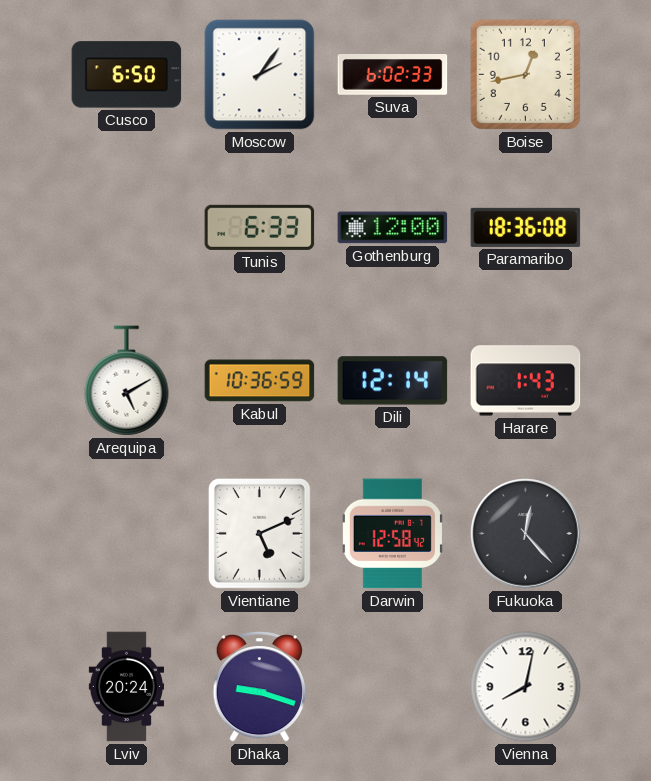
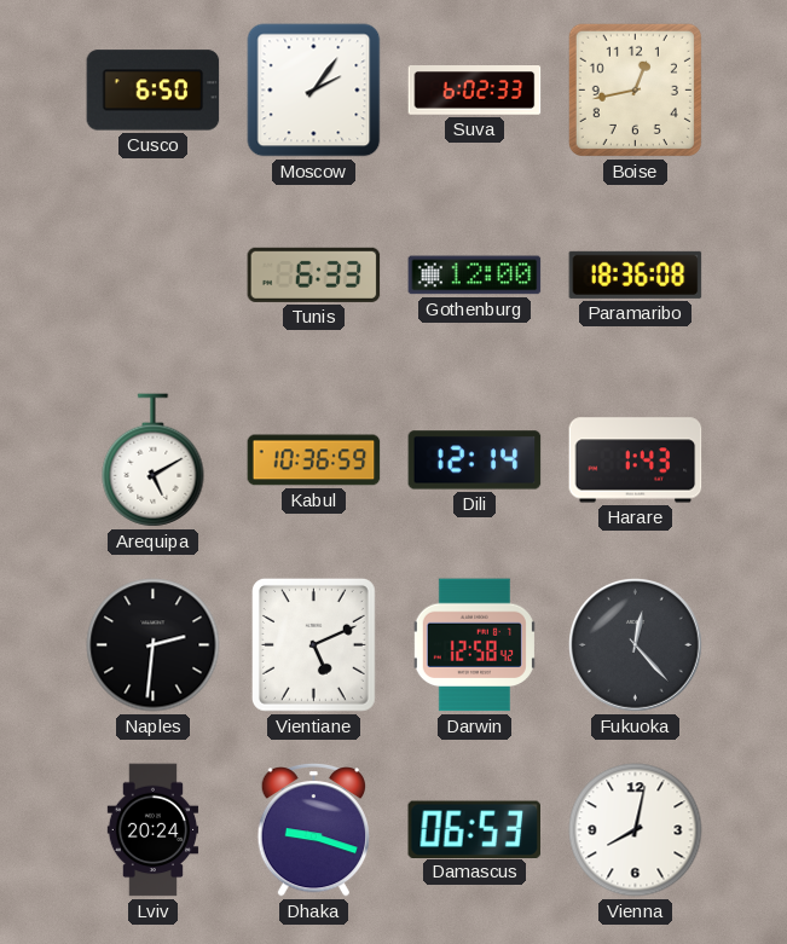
Naples: none -> 2:31 (154, 645)
Damascus: none -> 06:53 (475, 829)
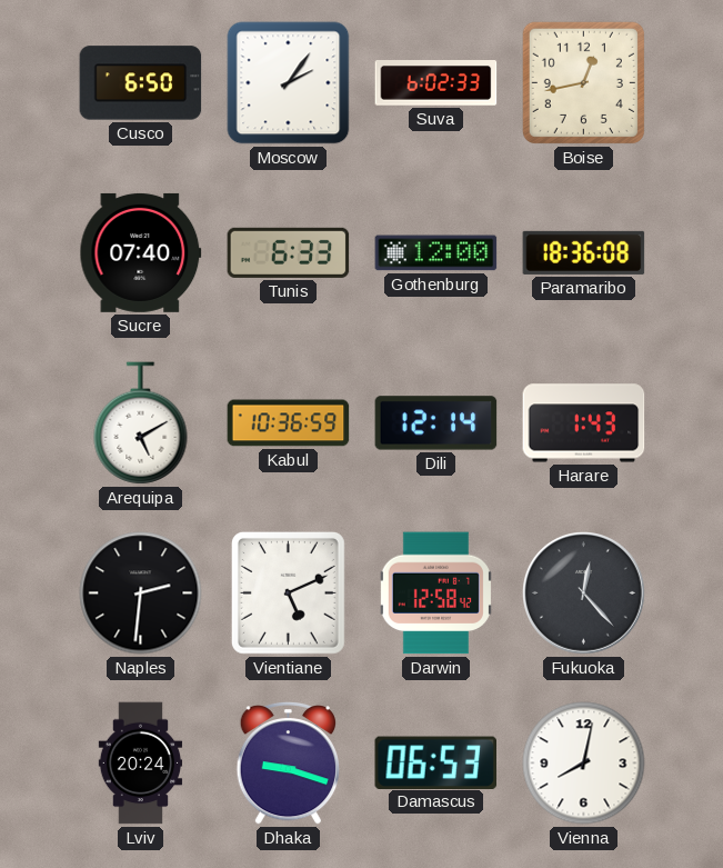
Sucre: none -> 07:40 (141, 252)
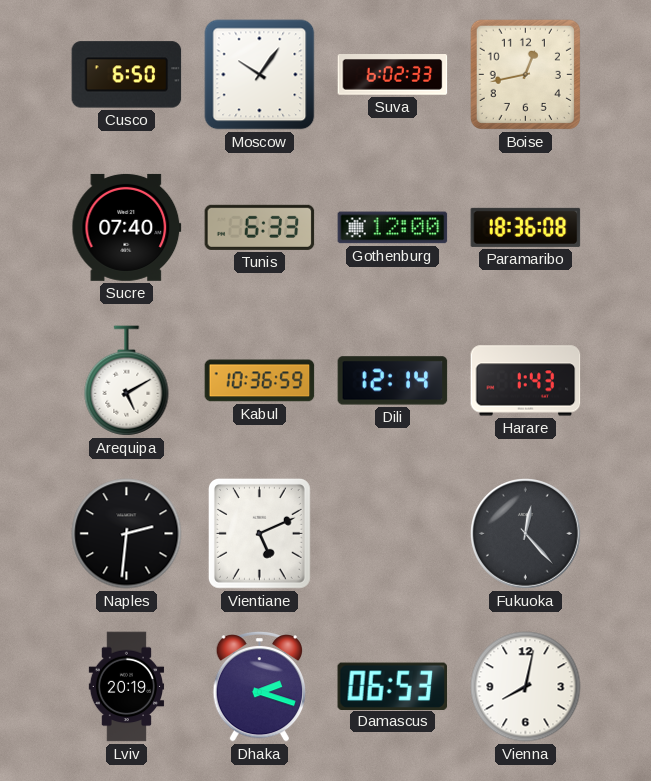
Moscow: 2:06 -> 10:06 (260, 75)
Darwin: 12:58 -> none (435, 593)
Lviv: 20:24 -> 20:19 (127, 687)
Dhaka: 9:18 -> 2:18 (259, 686)
